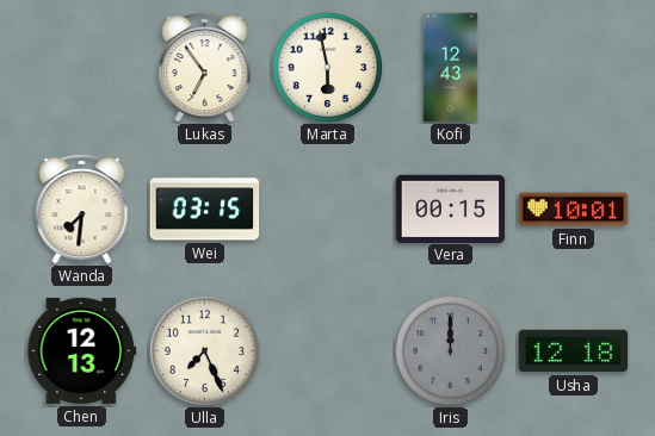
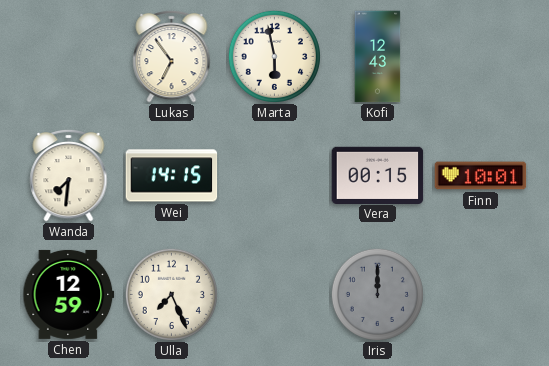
Wei: 03:15 -> 14:15 (172, 176)
Chen: 12:13 -> 12:59 (69, 294)
Usha: 12:18 -> none (574, 351)
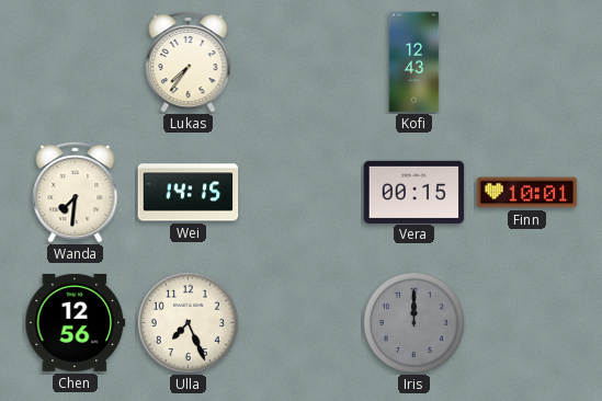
Lukas: 6:54 -> 7:36 (189, 61)
Marta: 5:58 -> none (274, 56)
Chen: 12:59 -> 12:56 (76, 322)
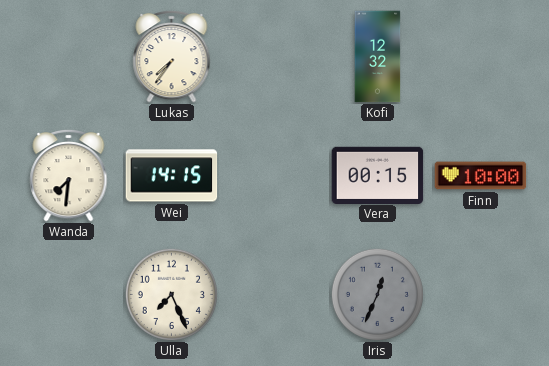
Kofi: 12:43 -> 12:32 (378, 57)
Finn: 10:01 -> 10:00 (481, 176)
Chen: 12:56 -> none (76, 322)
Iris: 12:00 -> 12:34 (377, 294)
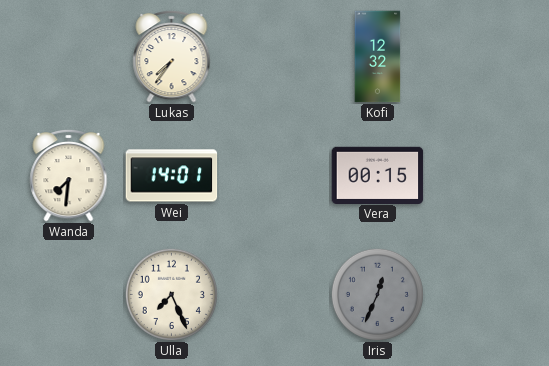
Wei: 14:15 -> 14:01 (172, 176)
Finn: 10:00 -> none (481, 176)
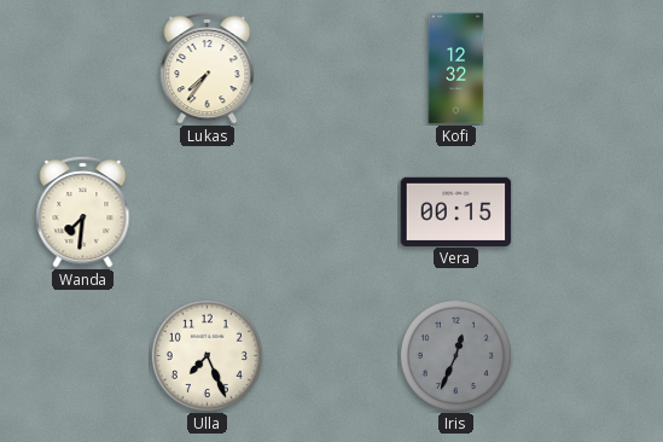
Wei: 14:01 -> none (172, 176)
